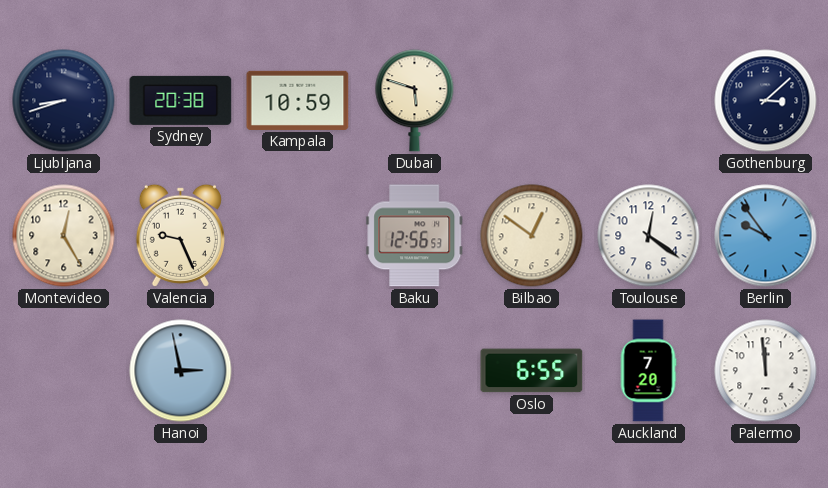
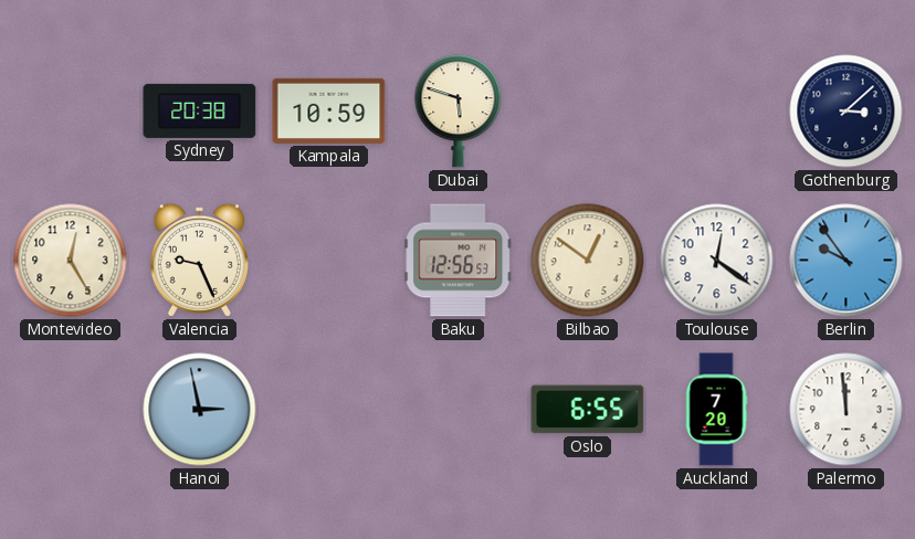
Ljubljana: 8:42 -> none (64, 101)
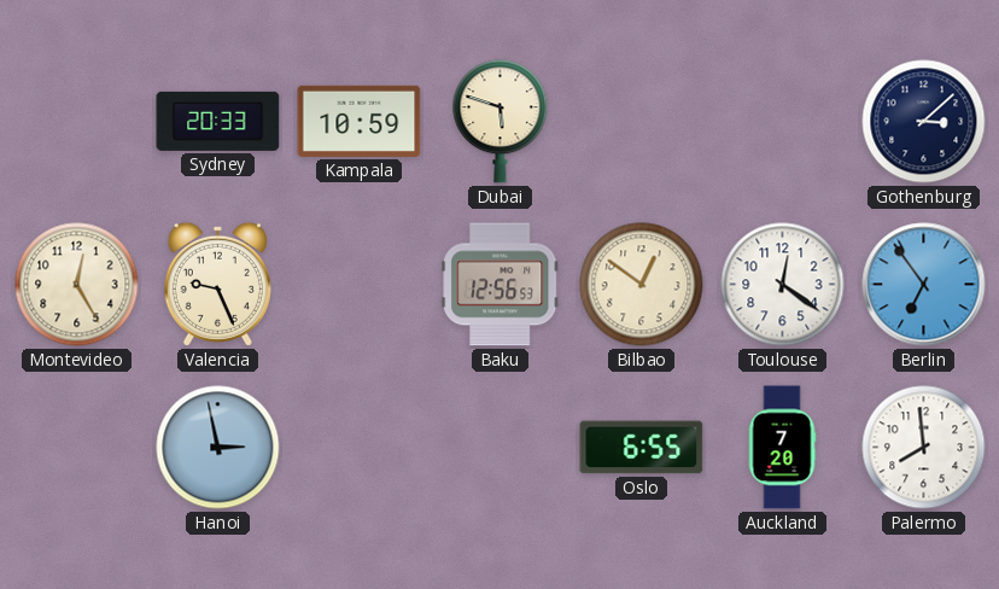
Sydney: 20:38 -> 20:33 (218, 121)
Berlin: 9:54 -> 6:54 (924, 285)
Palermo: 11:59 -> 7:59 (924, 448)
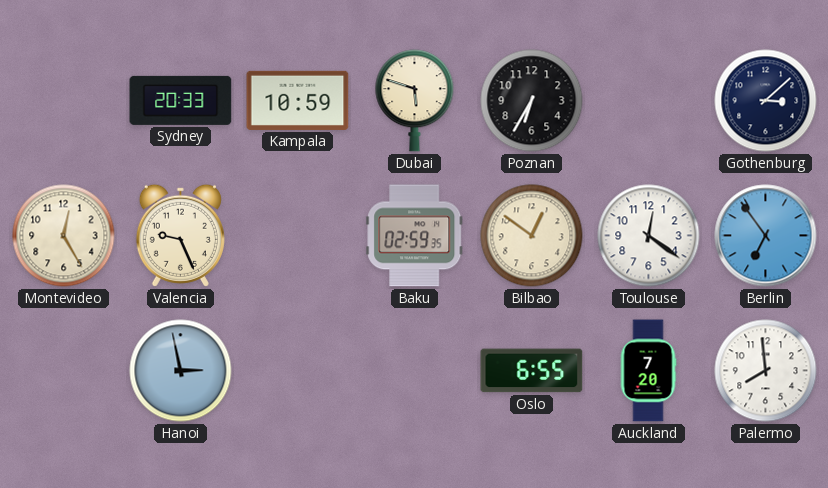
Poznan: none -> 6:35 (532, 101)
Baku: 12:56 -> 02:59 (415, 236)
